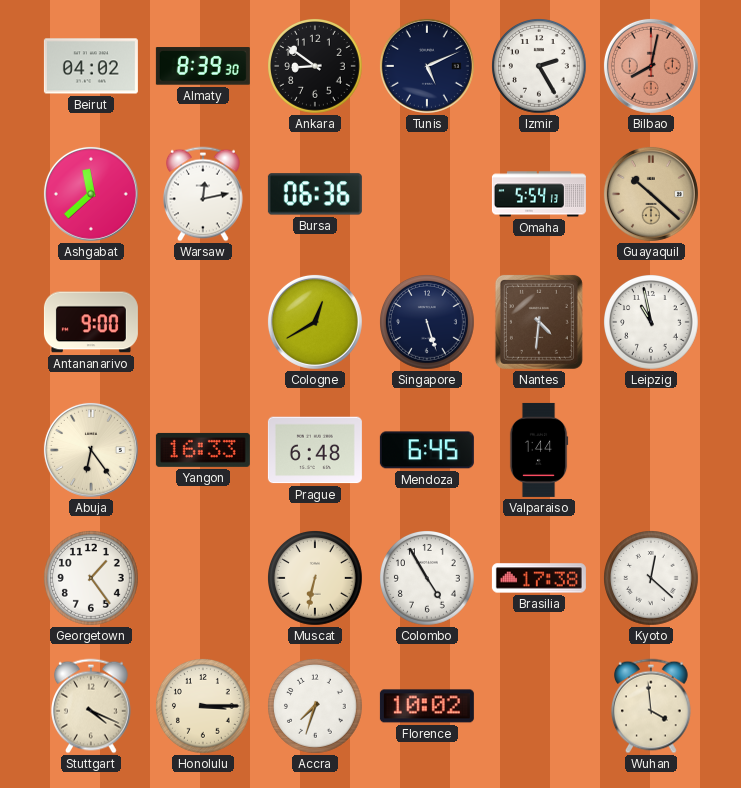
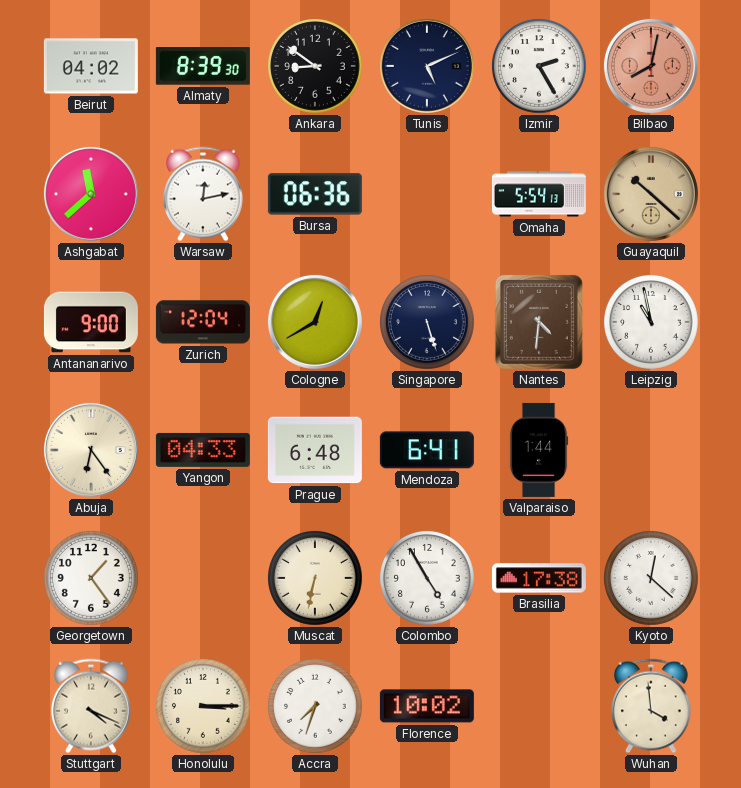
Zurich: none -> 12:04 (203, 322)
Yangon: 16:33 -> 04:33 (203, 450)
Mendoza: 6:45 -> 6:41 (427, 450)
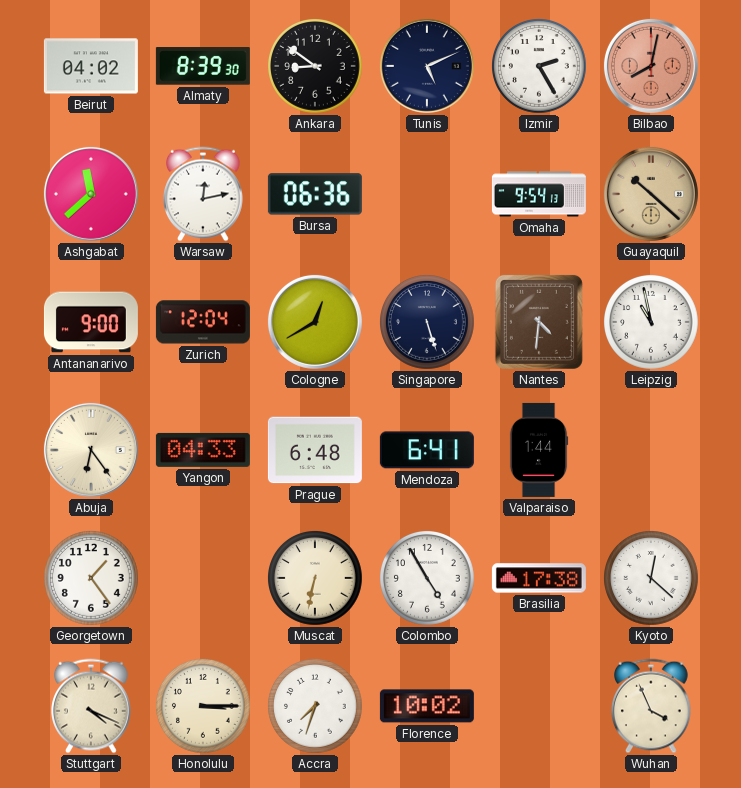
Omaha: 5:54 -> 9:54 (539, 194)
Wuhan: 3:59 -> 3:56 (652, 706)
